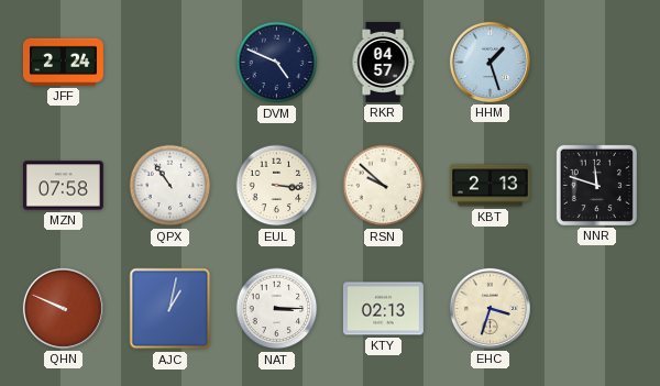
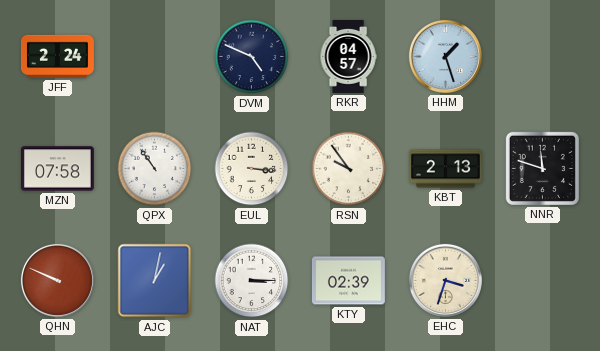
RSN: 9:52 -> 9:54 (349, 169)
KTY: 02:13 -> 02:39 (348, 281)
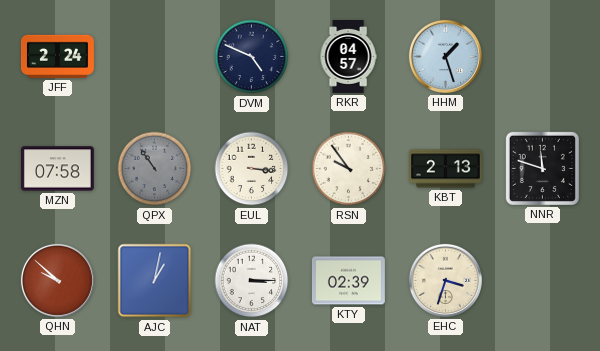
QPX dial: white -> grey (155, 169)
QHN: 9:49 -> 9:52 (57, 280)
